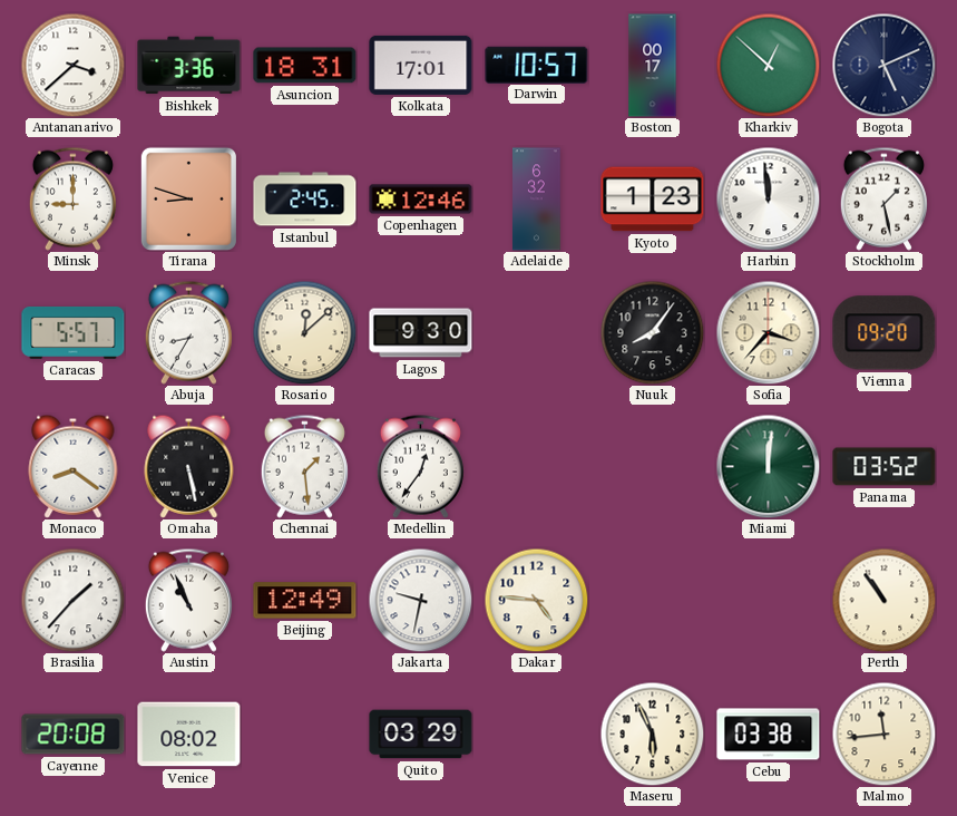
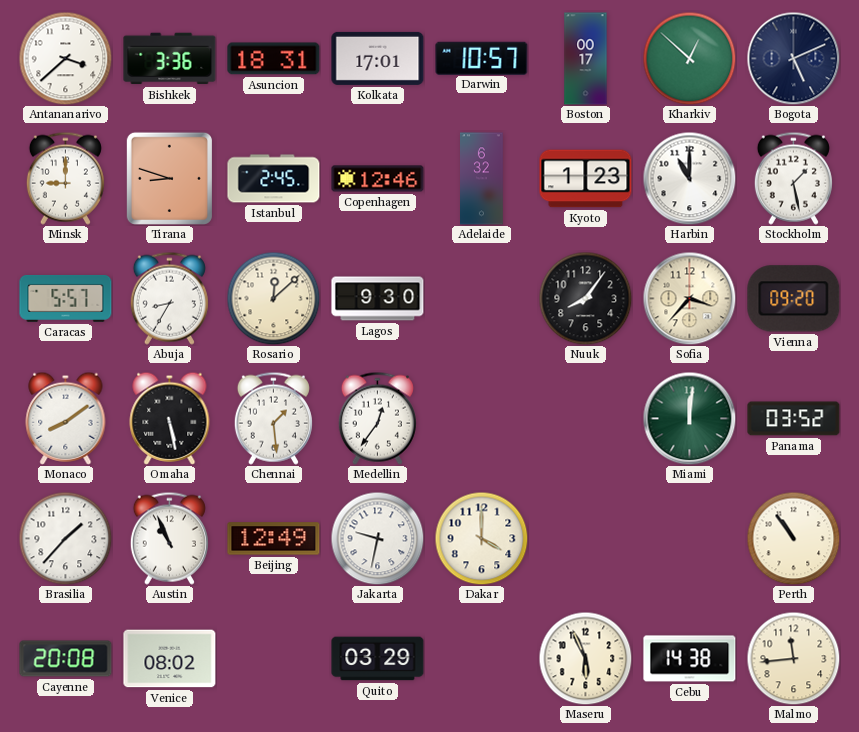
Harbin: 11:59 -> 11:00 (689, 178)
Monaco: 8:21 -> 8:09 (66, 418)
Dakar: 4:46 -> 4:00 (481, 538)
Cebu: 03:38 -> 14:38 (690, 659)
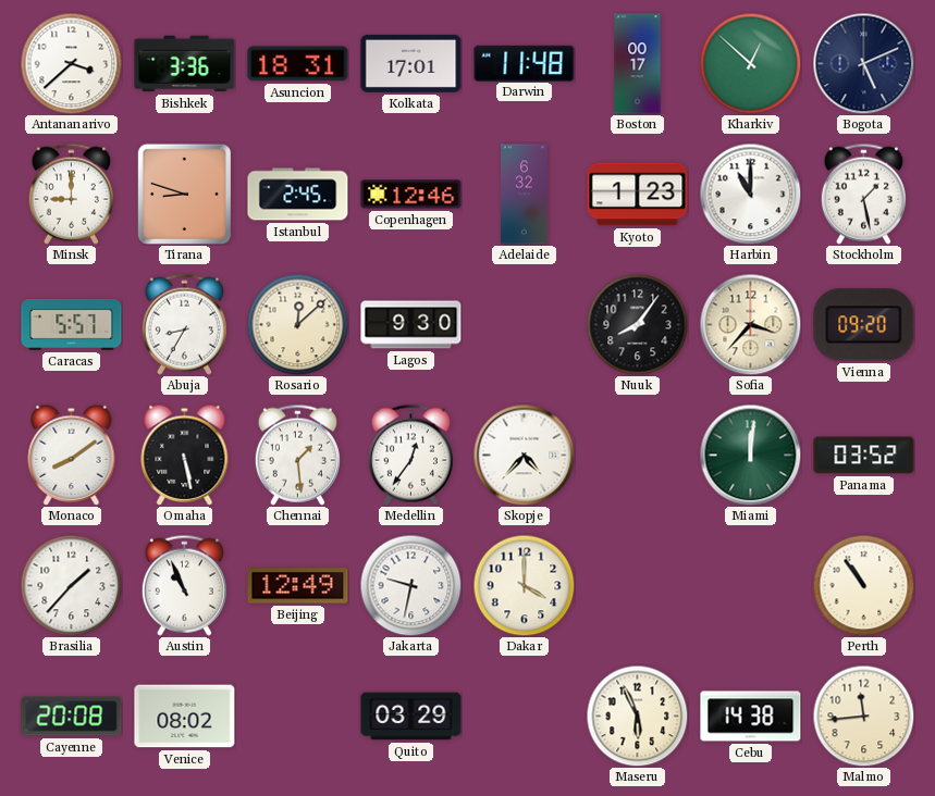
Darwin: 10:57 -> 11:48 (525, 63)
Skopje: none -> 4:37 (524, 455)
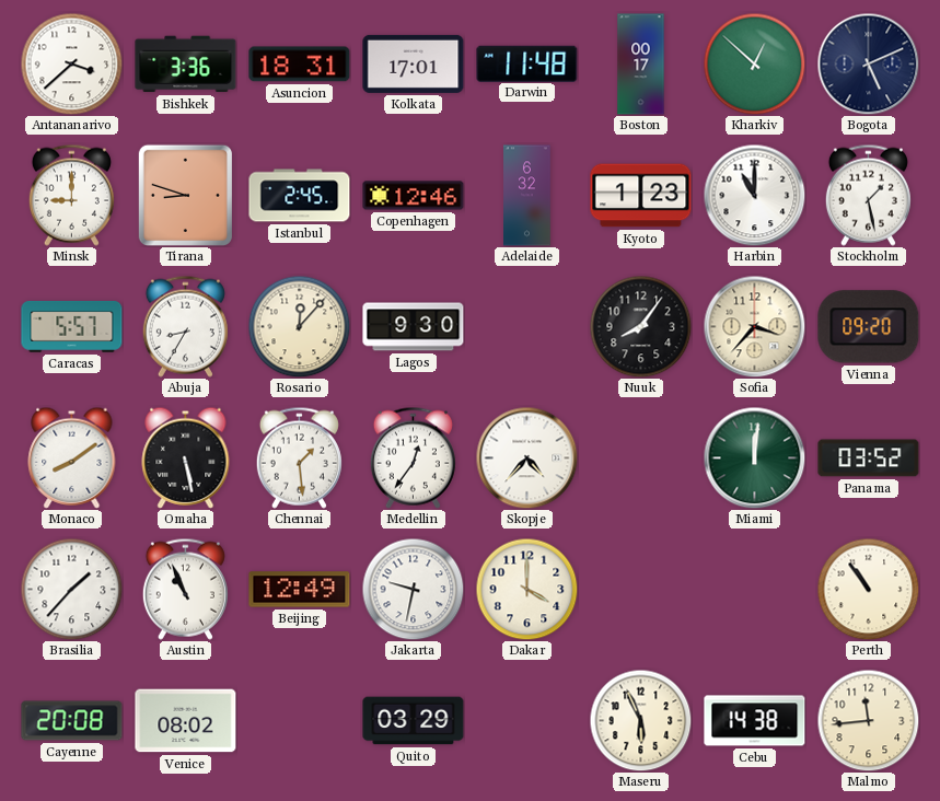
Rosario: 12:08 -> 12:07 (299, 326)
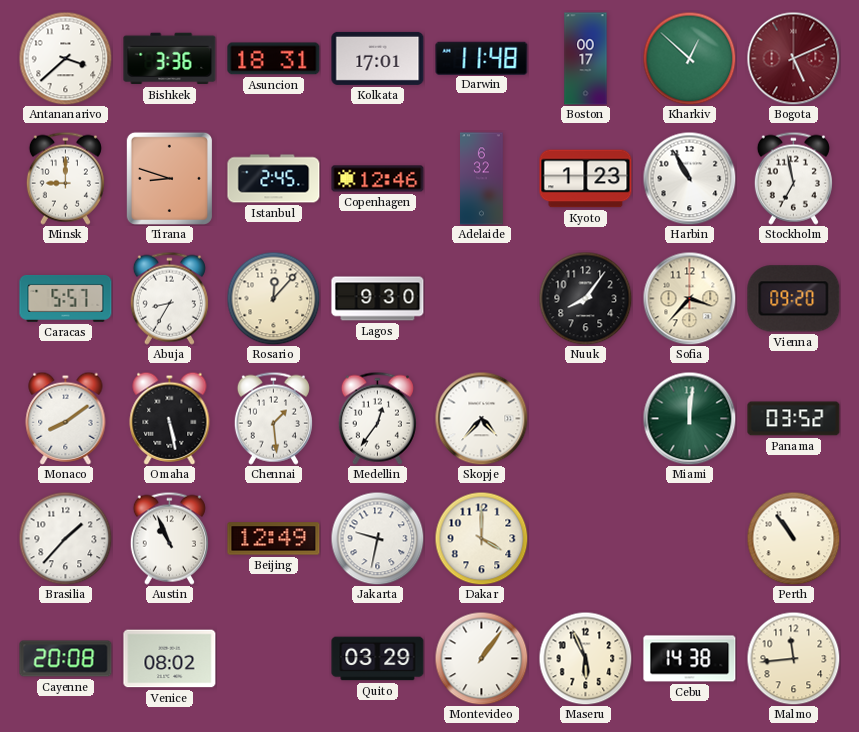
Bogota dial: navy -> burgundy (793, 58)
Harbin: 11:00 -> 10:55 (689, 178)
Stockholm: 1:28 -> 6:58 (793, 178)
Montevideo: none -> 1:06 (481, 658)
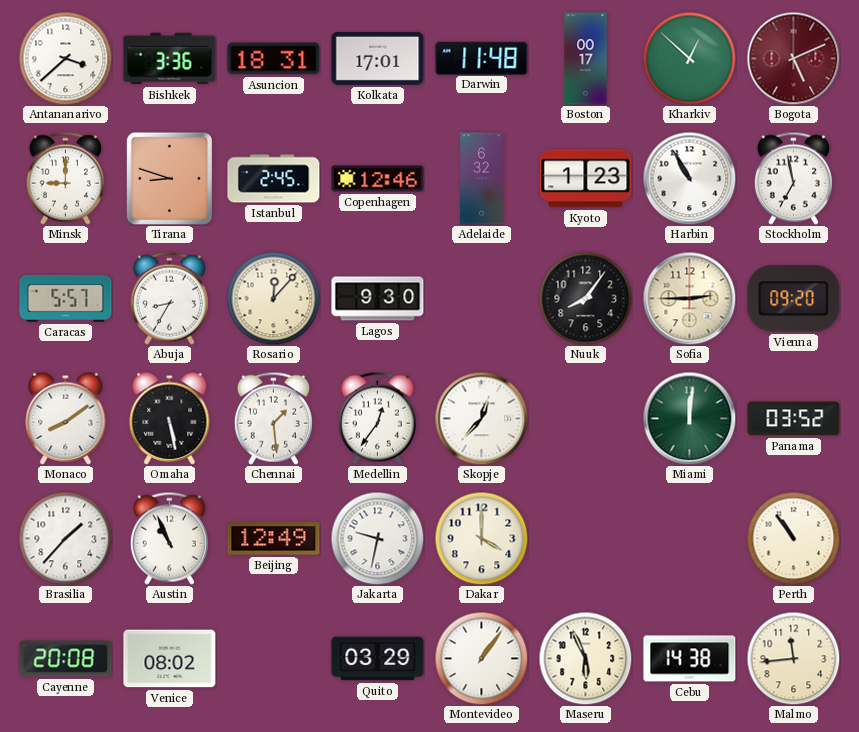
Sofia: 3:37 -> 2:45 (689, 298)
Skopje: 4:37 -> 12:37 (481, 418)
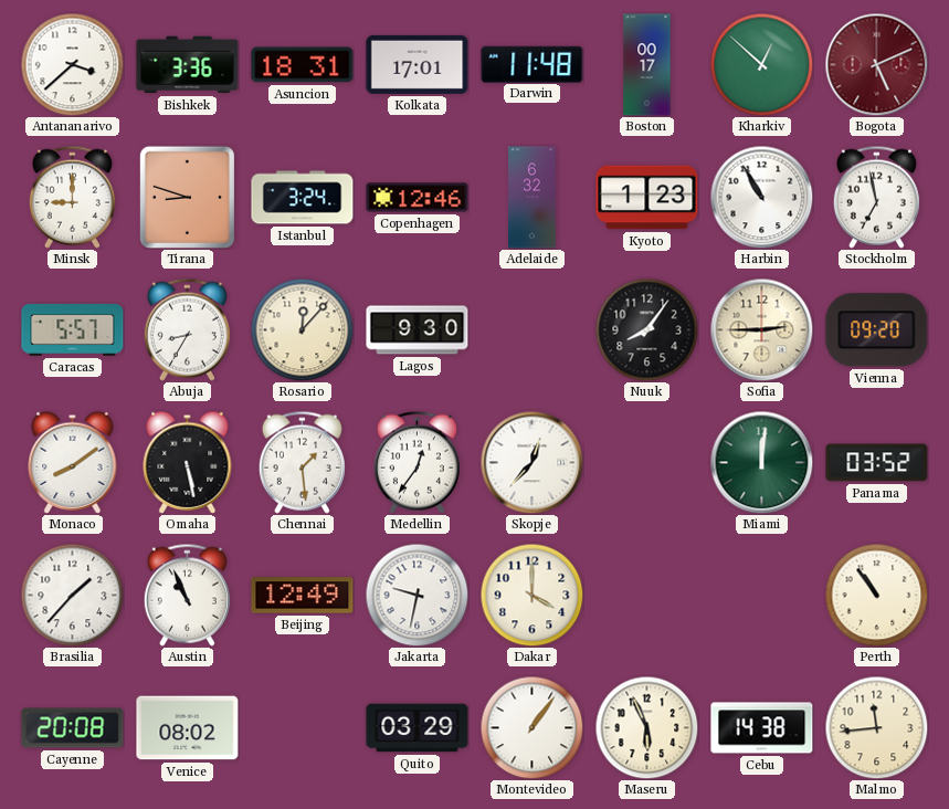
Istanbul: 2:45 -> 3:24 (303, 198)
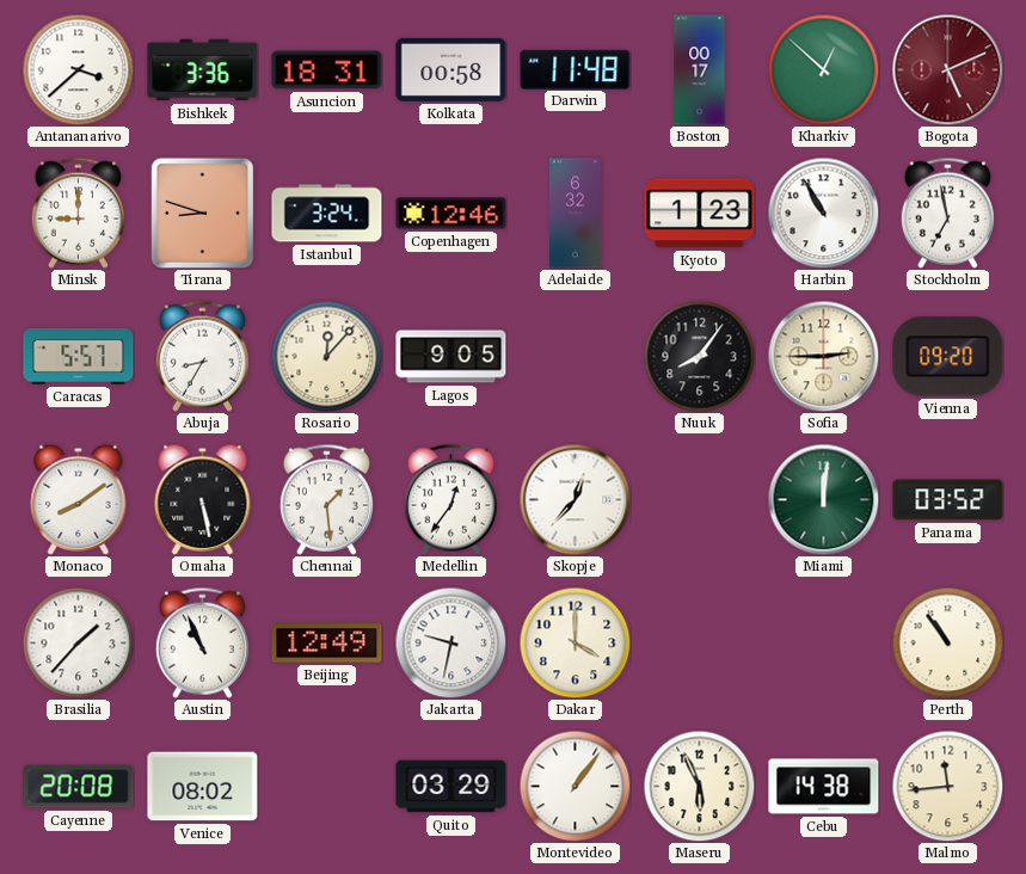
Kolkata: 17:01 -> 00:58 (451, 69)
Lagos: 9:30 -> 9:05 (451, 357)
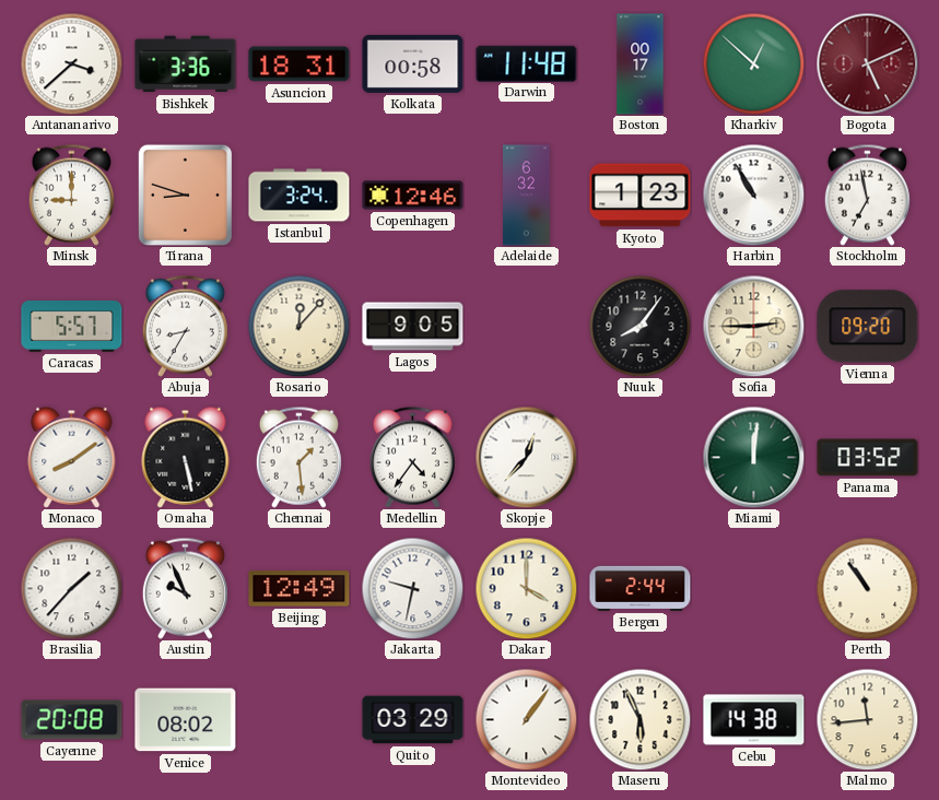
Medellin: 12:36 -> 4:36 (412, 457)
Austin: 10:56 -> 9:56 (185, 588)
Bergen: none -> 2:44 (641, 588)
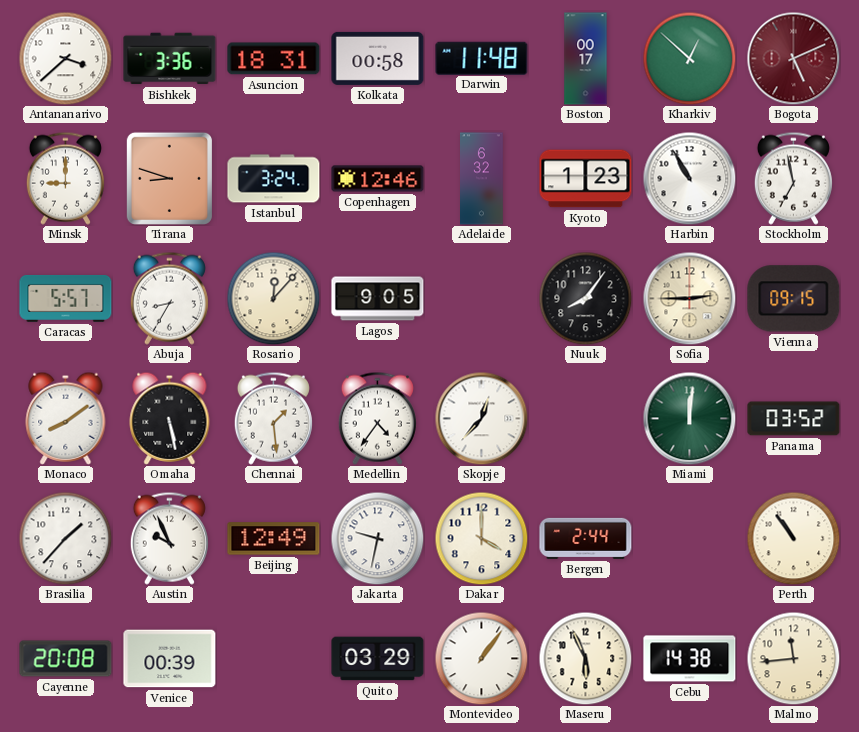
Vienna: 09:20 -> 09:15 (794, 299)
Venice: 08:02 -> 00:39 (170, 659)
